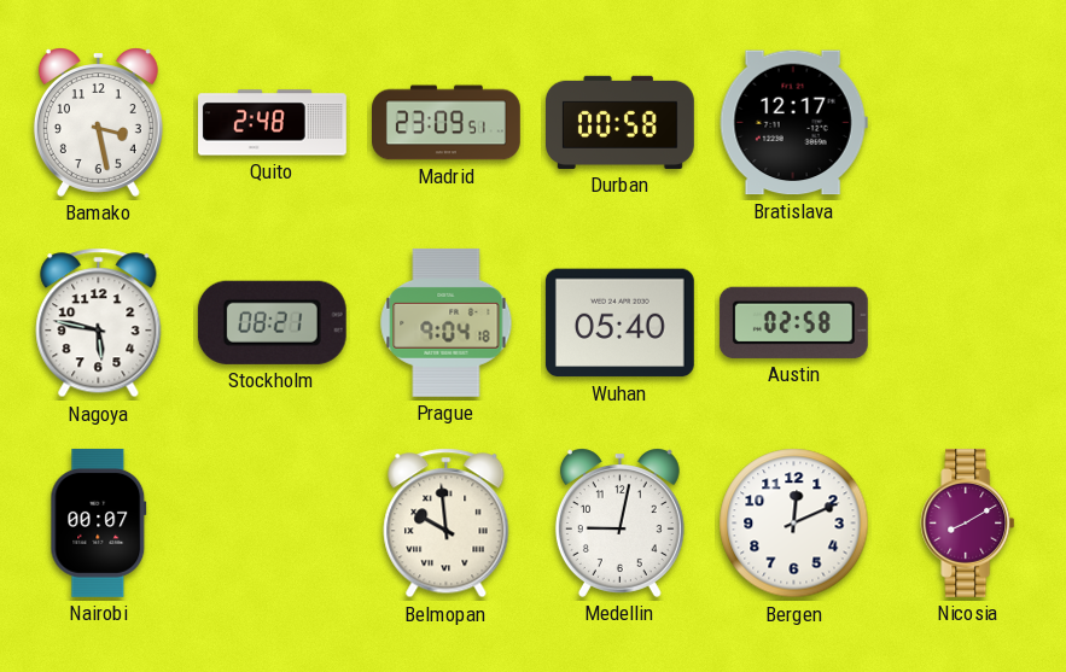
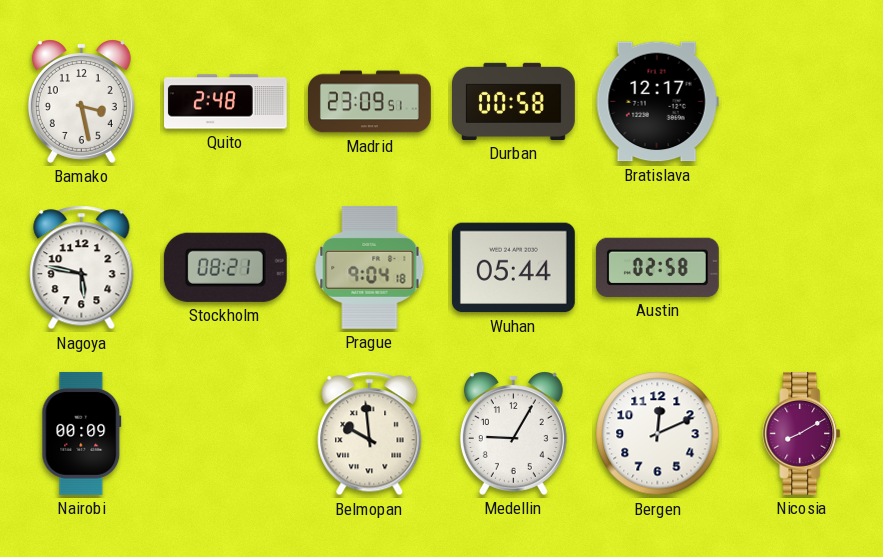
Wuhan: 05:40 -> 05:44 (513, 268)
Nairobi: 00:07 -> 00:09 (82, 433)
Medellin: 9:02 -> 9:05 (513, 433)
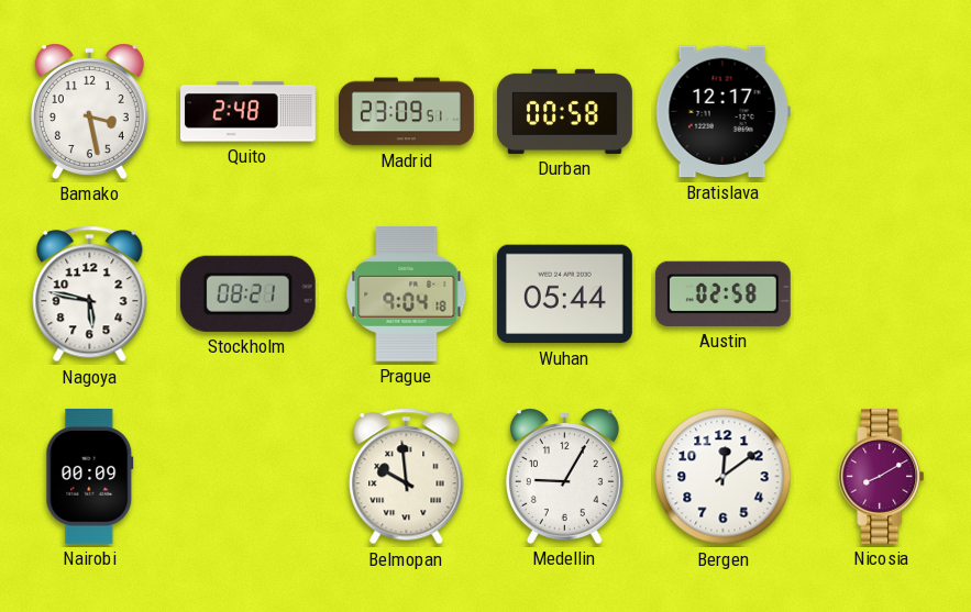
Bergen: 12:11 -> 12:09 (724, 477)
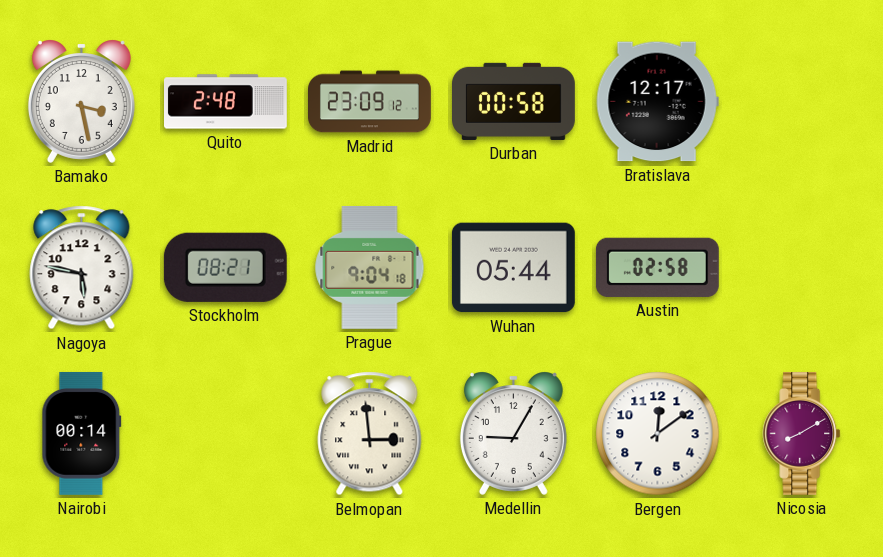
Madrid: 23:09:51 -> 23:09:12 (370, 102)
Nairobi: 00:09 -> 00:14 (82, 433)
Belmopan: 9:59 -> 2:59 (370, 434)
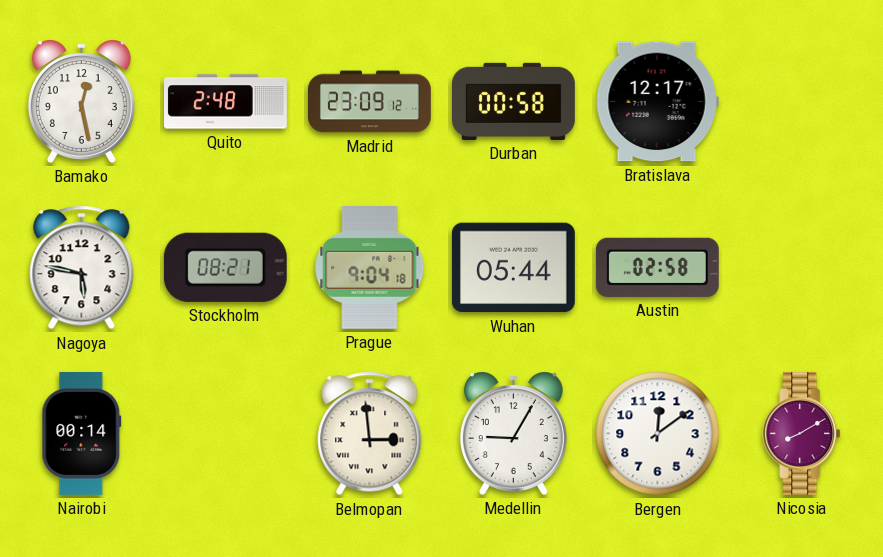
Bamako: 3:28 -> 12:28 (81, 101)
